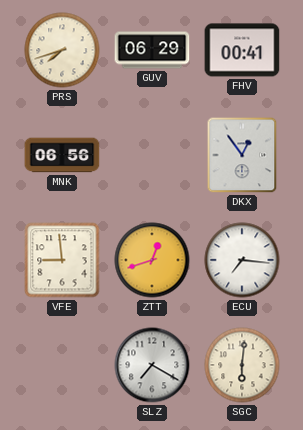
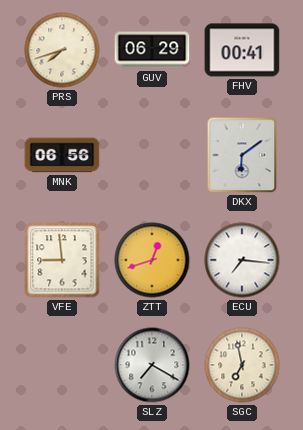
DKX: 12:54 -> 6:09 (242, 155)
SGC: 6:01 -> 6:58 (242, 365)
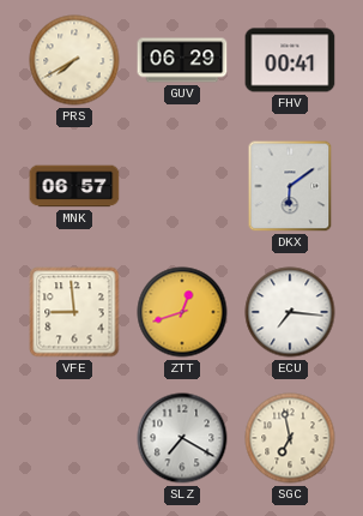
PRS: 7:42 -> 7:40 (74, 60)
MNK: 06:56 -> 06:57 (74, 186)
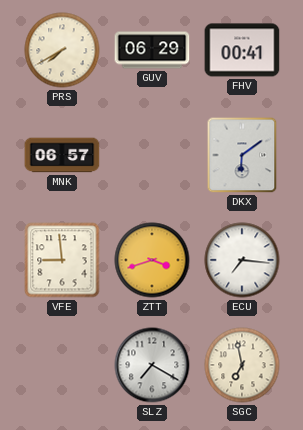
ZTT: 12:42 -> 3:42 (152, 260)
